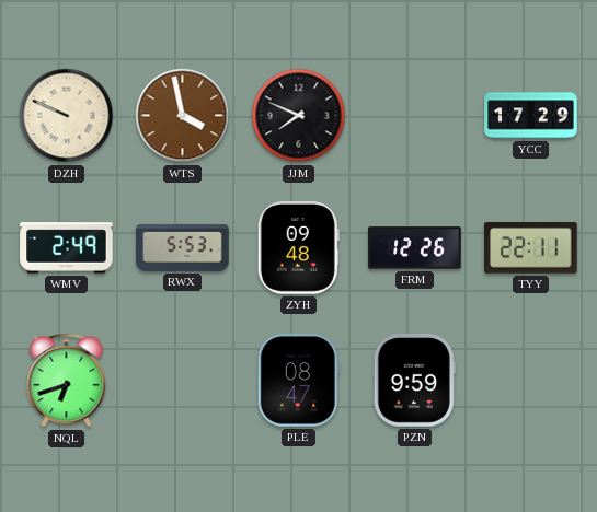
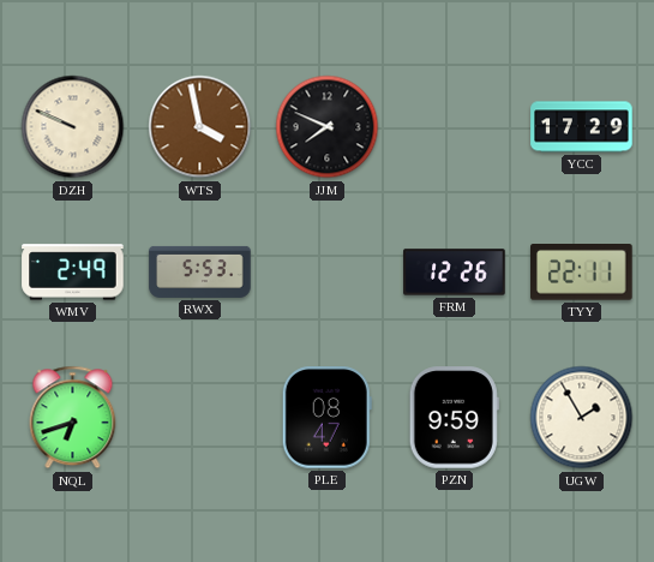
ZYH: 09:48 -> none (298, 248)
UGW: none -> 1:55 (582, 418)
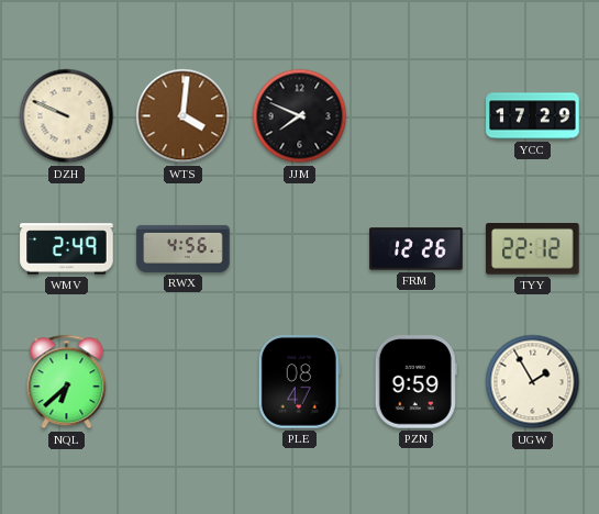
WTS: 3:58 -> 4:01 (184, 116)
RWX: 5:53 -> 4:56 (184, 248)
TYY: 22:11 -> 22:12 (533, 249)
NQL: 6:42 -> 6:38 (67, 382)
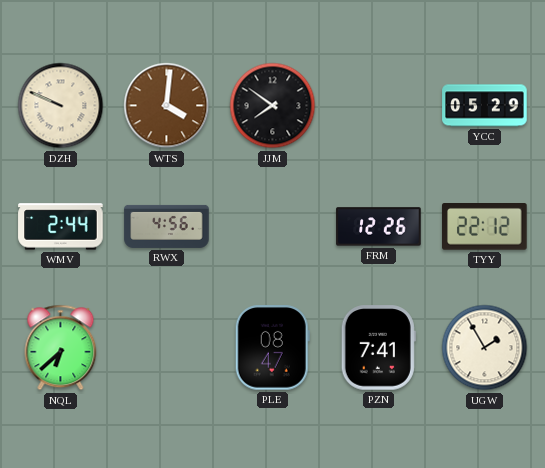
JJM: 7:49 -> 7:51 (273, 106)
YCC: 17:29 -> 05:29 (485, 106)
WMV: 2:49 -> 2:44 (61, 227)
PZN: 9:59 -> 7:41 (378, 348)
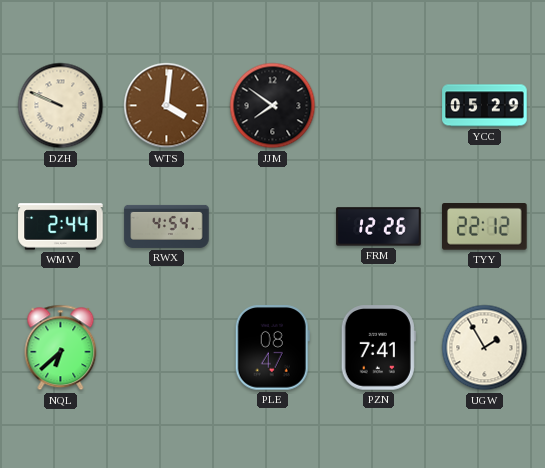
RWX: 4:56 -> 4:54 (167, 226)
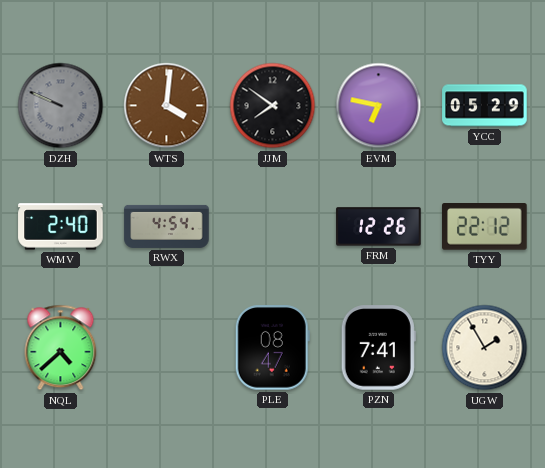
DZH dial: cream -> grey (61, 106)
EVM: none -> 6:47 (379, 106)
WMV: 2:44 -> 2:40 (61, 227)
NQL: 6:38 -> 4:38 (61, 348)
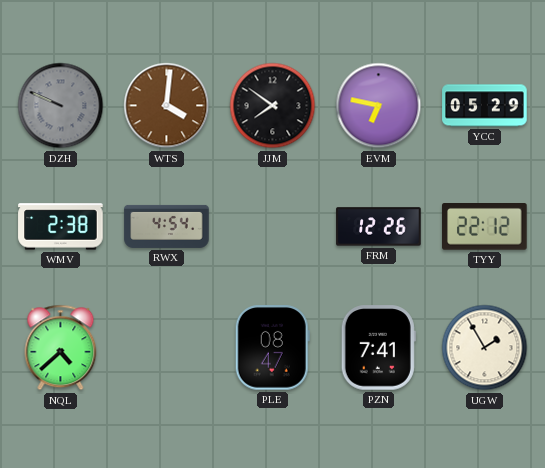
WMV: 2:40 -> 2:38 (61, 227)
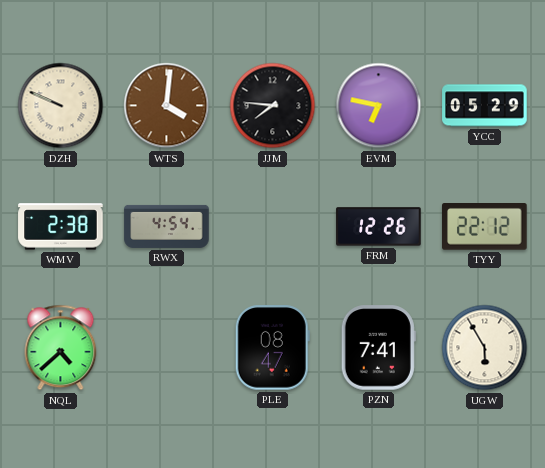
DZH dial: grey -> cream (61, 106)
JJM: 7:51 -> 7:46 (273, 106)
UGW: 1:55 -> 5:55 (485, 348)
